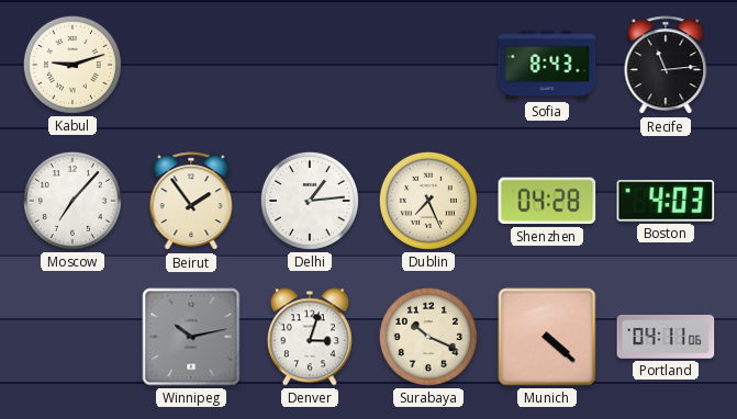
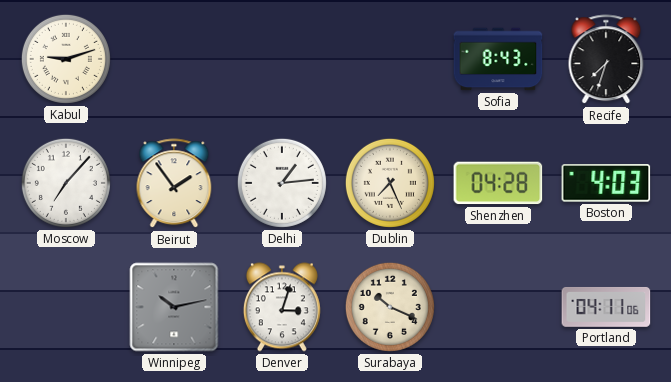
Recife: 11:14 -> 7:33 (606, 60)
Munich: 4:22 -> none (547, 337)
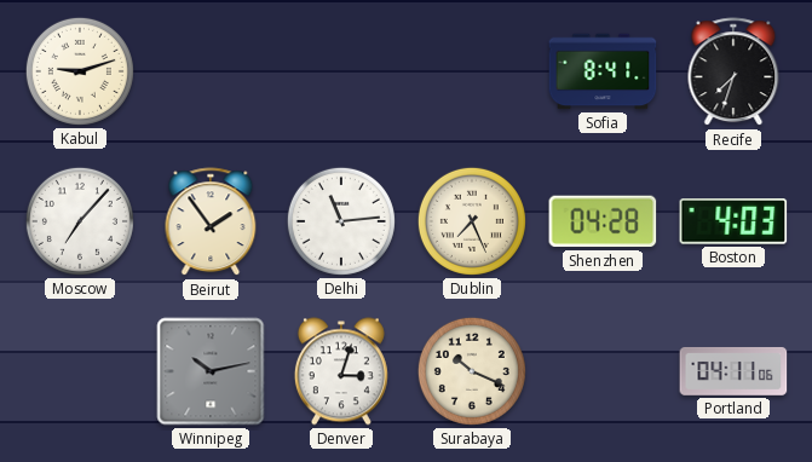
Sofia: 8:43 -> 8:41 (603, 71)
Delhi: 1:14 -> 11:14 (341, 221)
